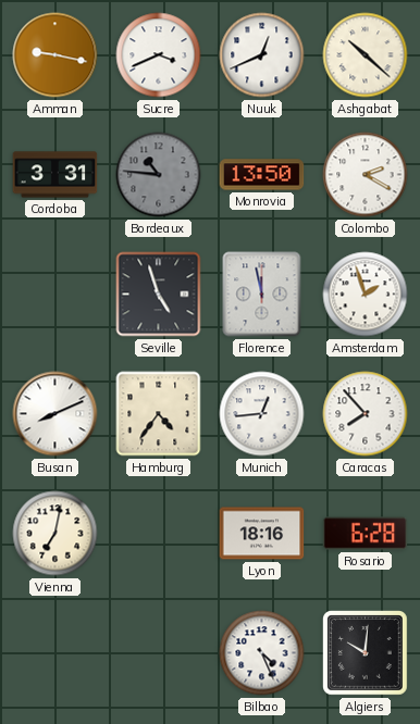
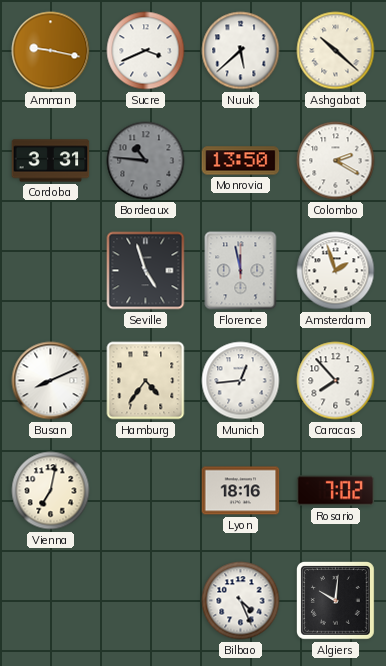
Nuuk: 12:41 -> 5:38 (241, 51)
Rosario: 6:28 -> 7:02 (336, 491)
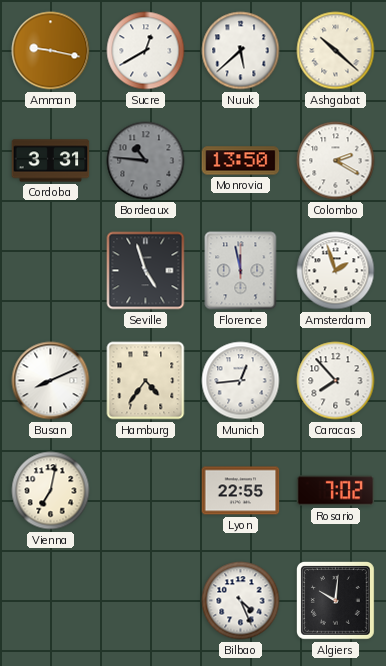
Sucre: 3:41 -> 12:40 (146, 51)
Lyon: 18:16 -> 22:55 (241, 491)
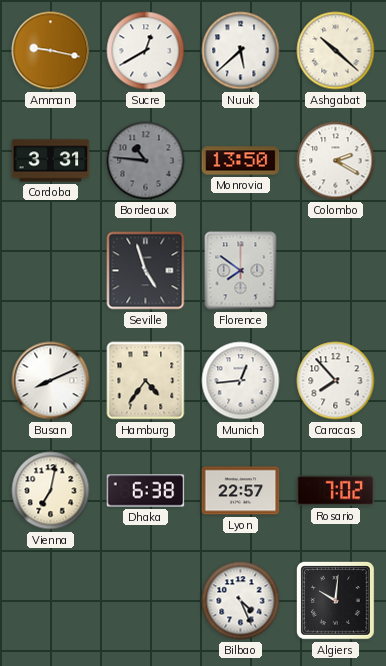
Florence: 11:58 -> 7:51 (241, 271)
Amsterdam: 1:57 -> none (336, 271)
Dhaka: none -> 6:38 (146, 491)
Lyon: 22:55 -> 22:57 (241, 491)
